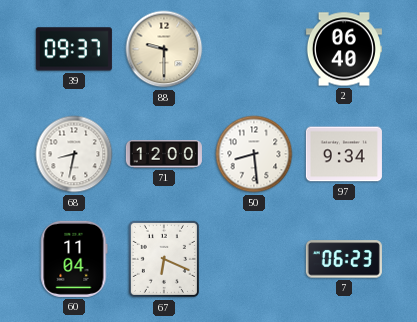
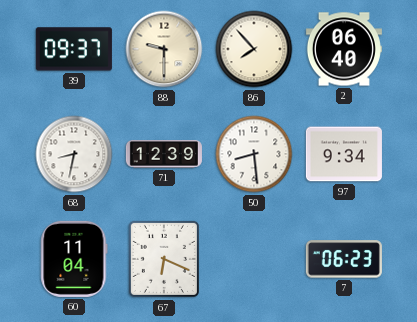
86: none -> 7:53 (254, 49)
71: 12:00 -> 12:39 (164, 154)
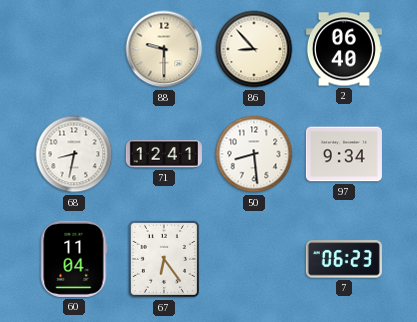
39: 09:37 -> none (74, 49)
86: 7:53 -> 8:53 (254, 49)
71: 12:39 -> 12:41 (164, 154)
67: 6:19 -> 6:24 (164, 259)
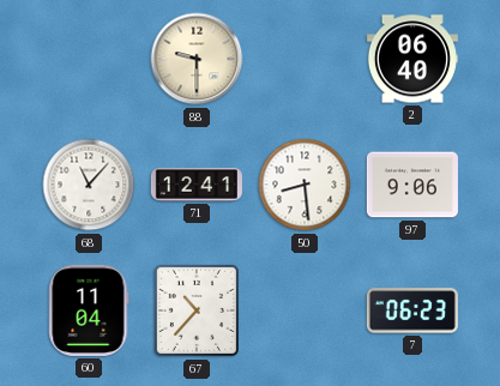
86: 8:53 -> none (254, 49)
68: 8:32 -> 11:07 (89, 185)
97: 9:34 -> 9:06 (412, 185)
67: 6:24 -> 10:37 (197, 310)
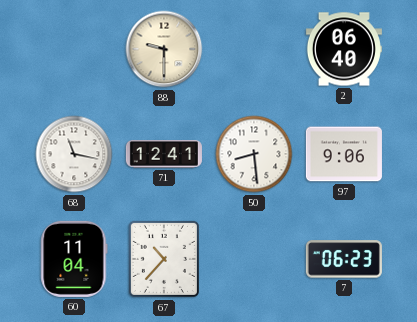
68: 11:07 -> 11:17 (74, 154)
